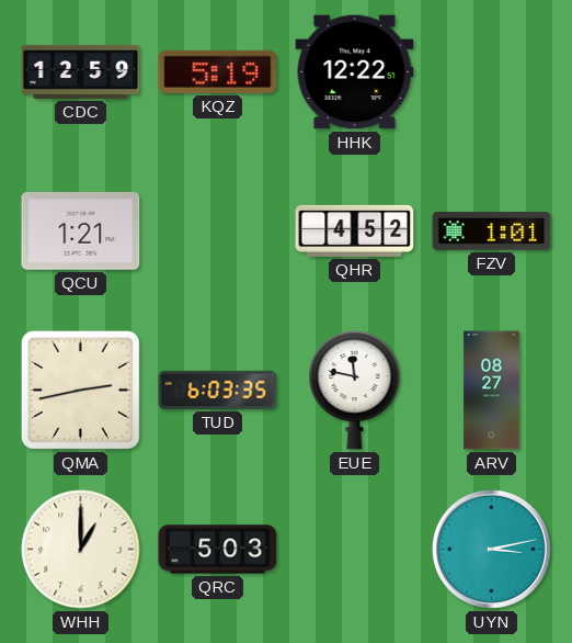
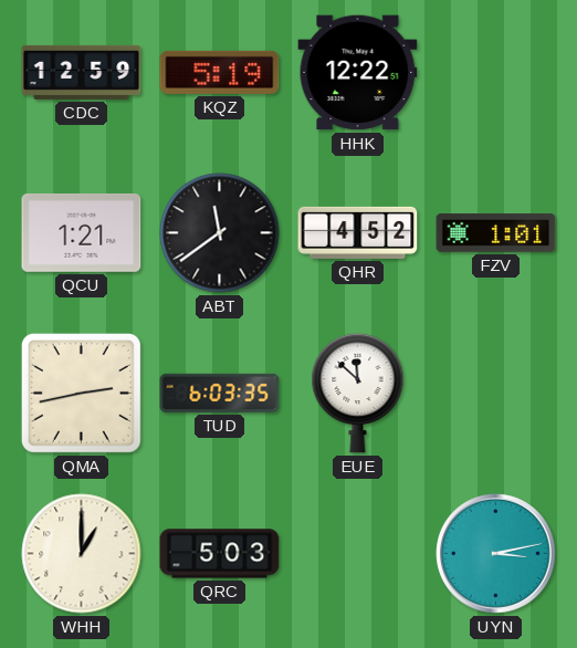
ABT: none -> 11:39 (220, 233)
EUE: 11:47 -> 11:52 (358, 393)
ARV: 08:27 -> none (492, 391)
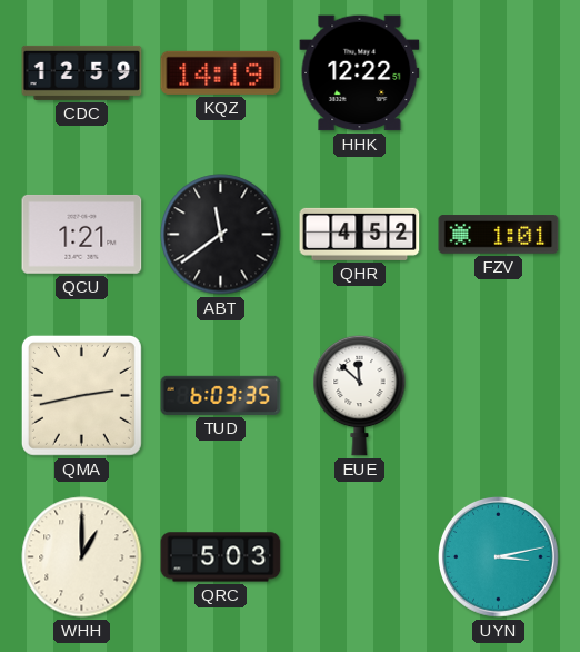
KQZ: 5:19 -> 14:19 (221, 72)
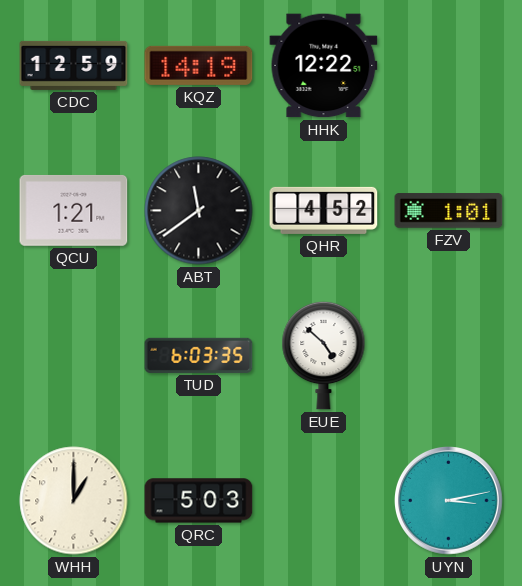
QMA: 2:43 -> none (81, 395)
EUE: 11:52 -> 4:52 (324, 355)
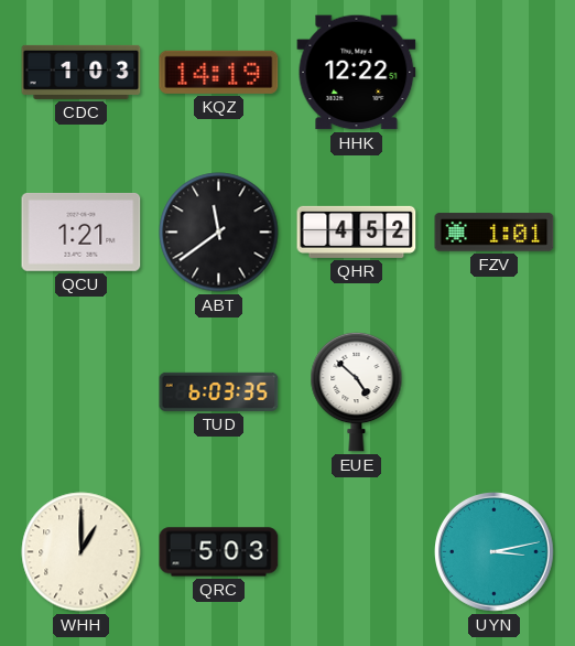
CDC: 12:59 -> 1:03 (82, 72)
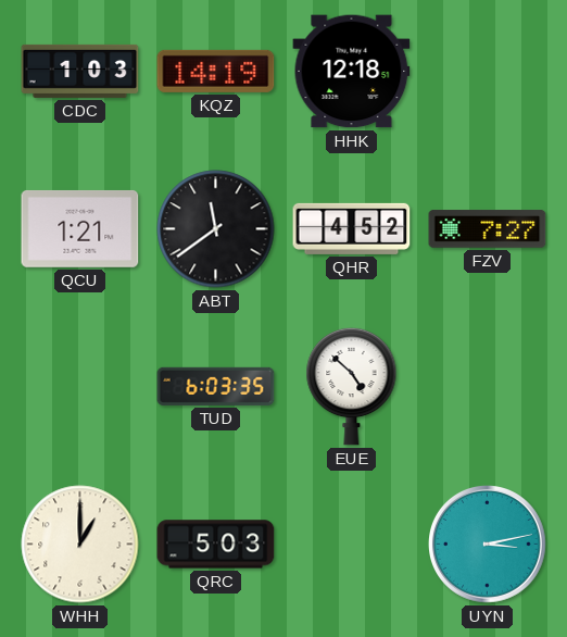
HHK: 12:22 -> 12:18 (352, 72)
FZV: 1:01 -> 7:27 (488, 229)
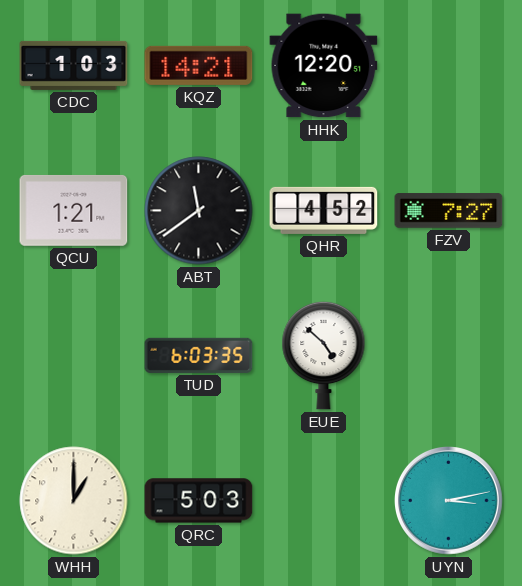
KQZ: 14:19 -> 14:21 (199, 65)
HHK: 12:18 -> 12:20 (324, 66)
